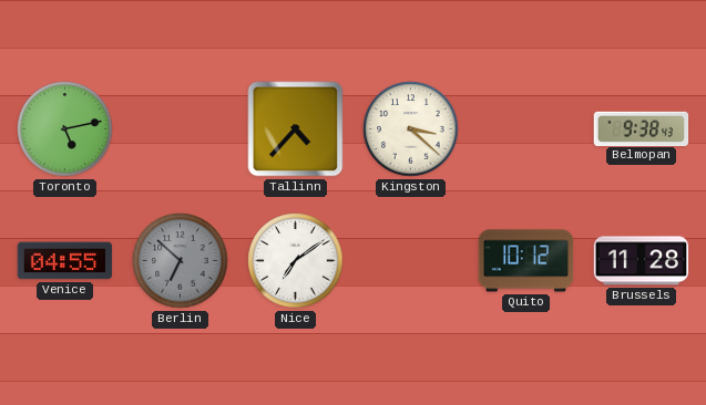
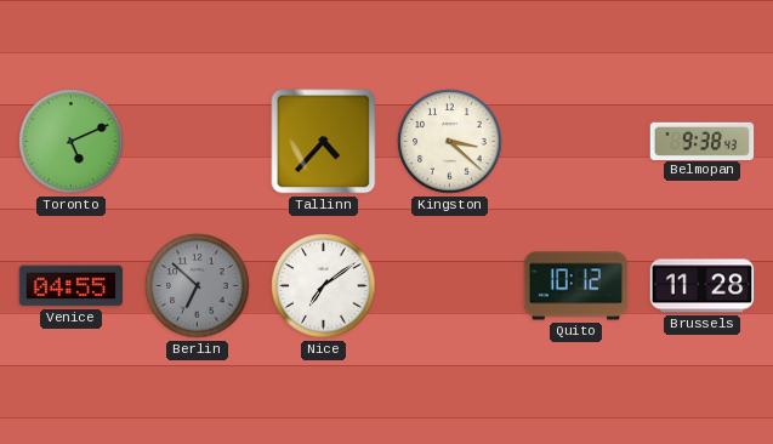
Toronto: 5:13 -> 5:11 (72, 142)
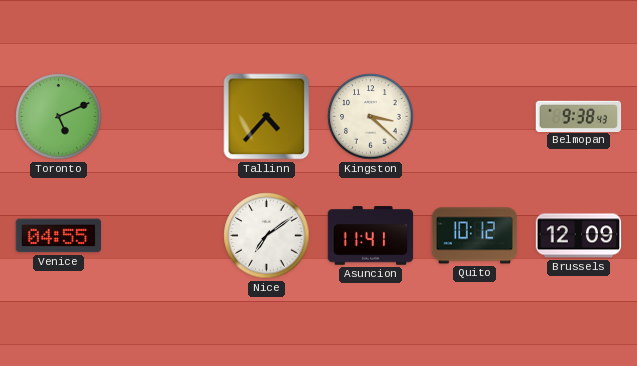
Berlin: 6:52 -> none (198, 286)
Asuncion: none -> 11:41 (371, 236)
Brussels: 11:28 -> 12:09 (579, 236)
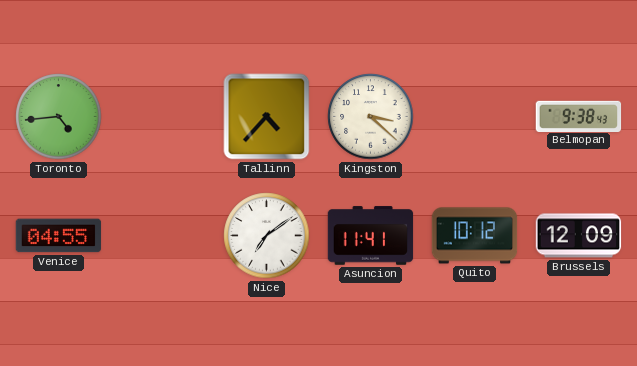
Toronto: 5:11 -> 4:44 (59, 117)
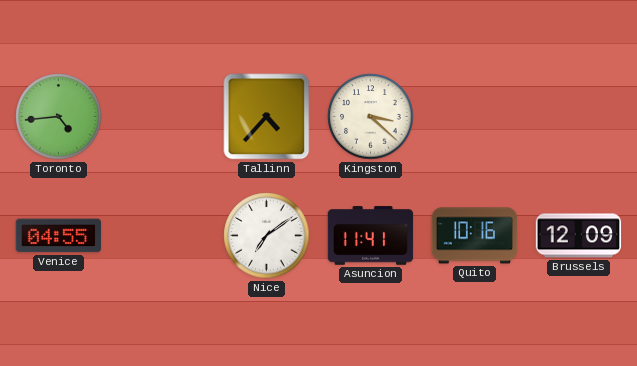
Belmopan: 9:38 -> none (579, 116)
Quito: 10:12 -> 10:16 (475, 236)
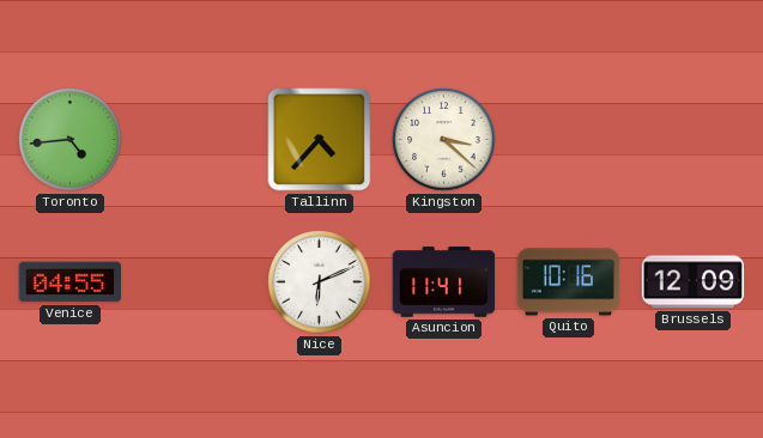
Nice: 7:09 -> 6:11 (320, 282)
